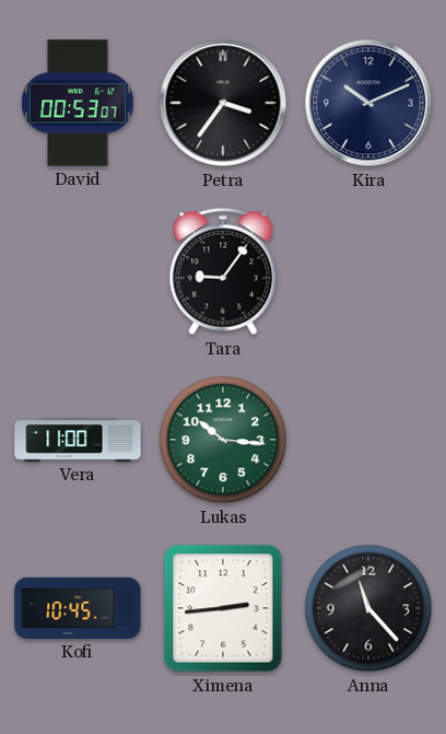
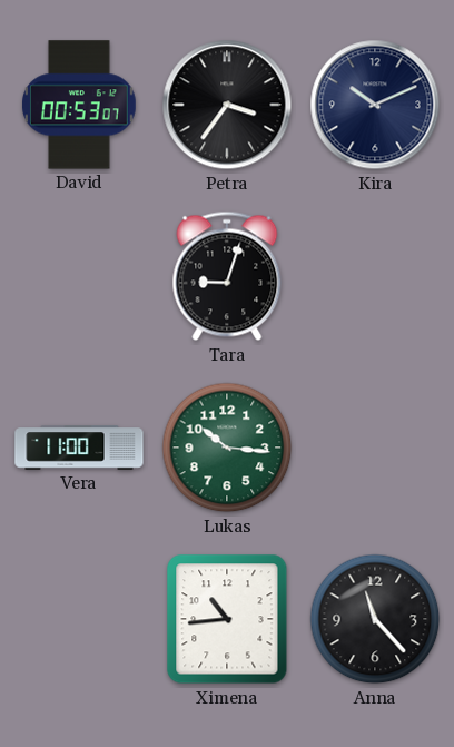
Tara: 9:06 -> 9:03 (227, 276)
Kofi: 10:45 -> none (78, 608)
Ximena: 2:44 -> 10:44 (227, 619)
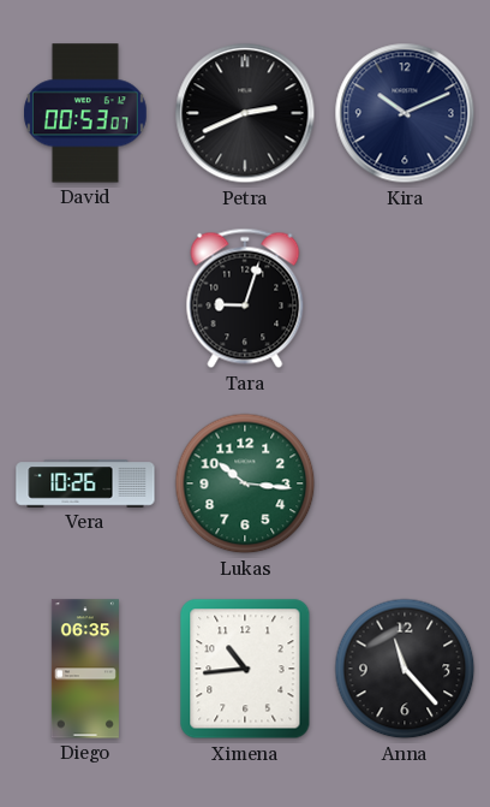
Petra: 3:36 -> 2:41 (245, 113)
Vera: 11:00 -> 10:26 (85, 483)
Diego: none -> 06:35 (85, 669)
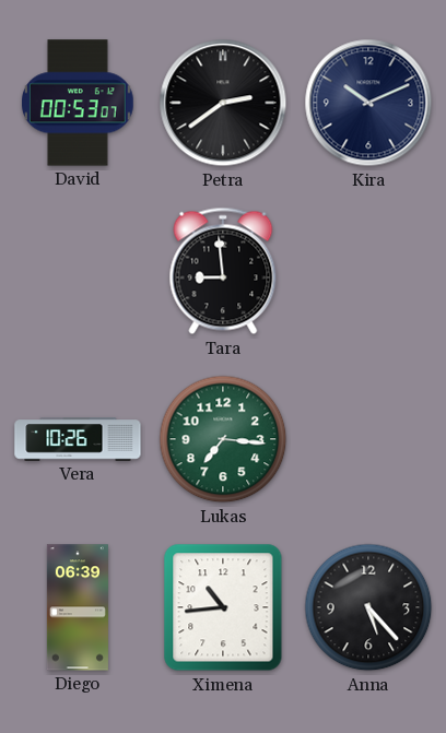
Petra: 2:41 -> 2:39 (223, 103)
Tara: 9:03 -> 8:59 (223, 271)
Lukas: 10:16 -> 7:16 (223, 439)
Diego: 06:35 -> 06:39 (78, 607)
Anna: 11:23 -> 5:23 (368, 607)
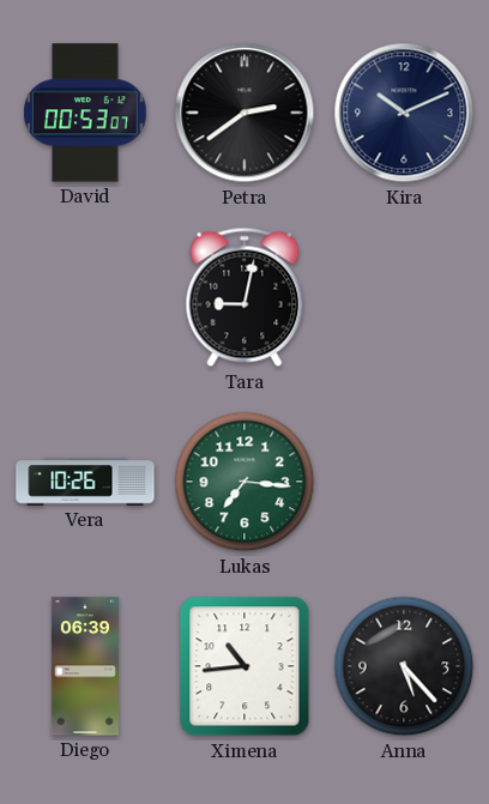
Tara: 8:59 -> 9:02 (244, 297)
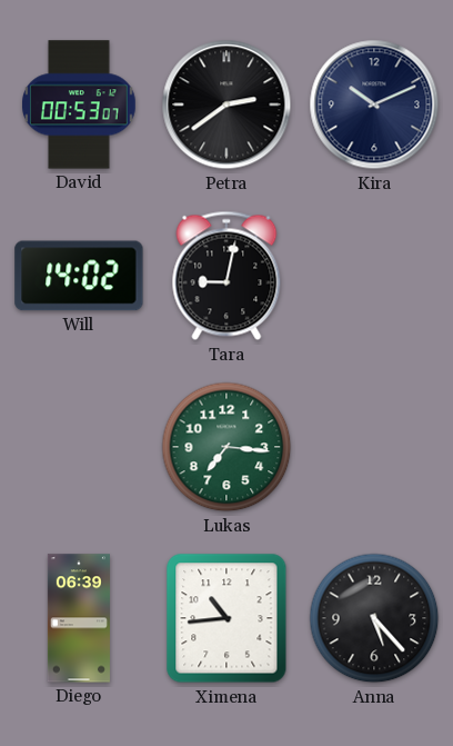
Will: none -> 14:02 (79, 276)
Vera: 10:26 -> none (85, 482)
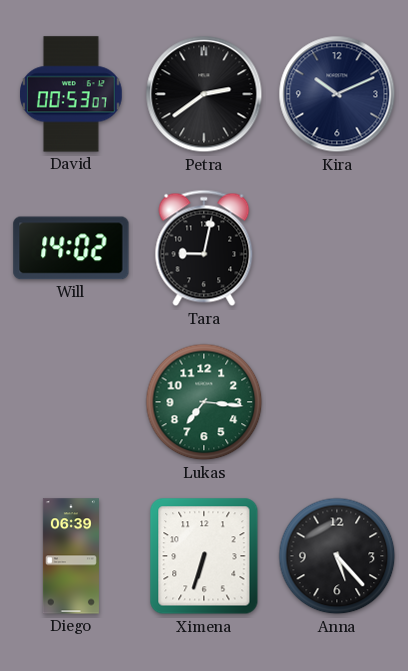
Ximena: 10:44 -> 6:33 (204, 556)
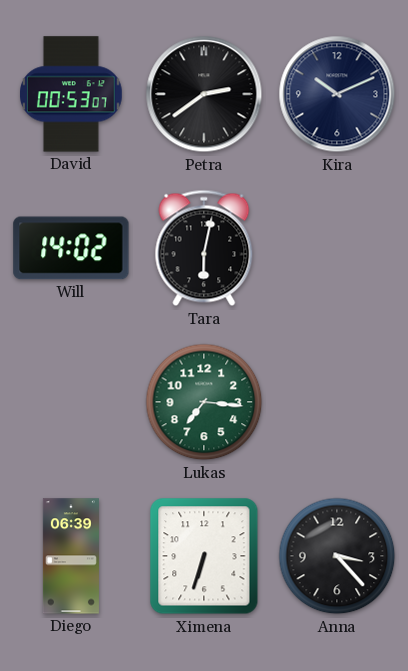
Tara: 9:02 -> 6:02 (204, 248)
Anna: 5:23 -> 3:23 (337, 556)
